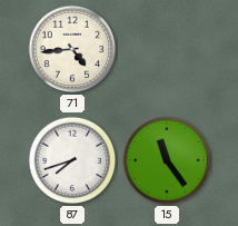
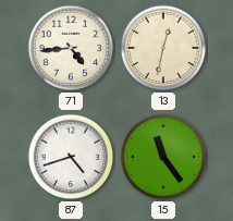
13: none -> 12:32 (163, 48)
87: 7:42 -> 4:42 (71, 157)
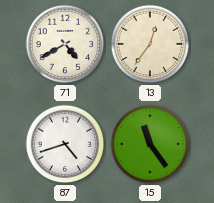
71: 4:44 -> 4:40 (65, 44)
13: 12:32 -> 12:36 (150, 44)
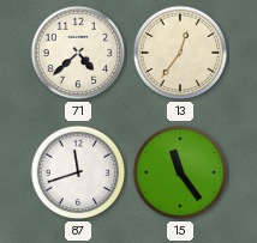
71: 4:40 -> 4:38 (78, 53)
87: 4:42 -> 11:42 (78, 172)
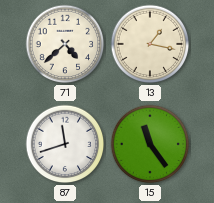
13: 12:36 -> 1:17 (150, 44)
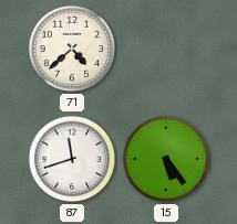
13: 1:17 -> none (150, 44)
15: 11:24 -> 5:24 (166, 159)
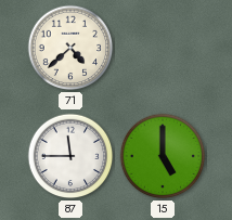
87: 11:42 -> 11:45 (70, 156)
15: 5:24 -> 5:00 (163, 156)
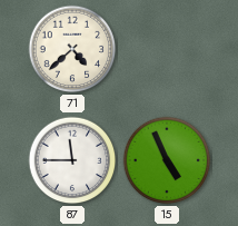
15: 5:00 -> 4:56 (167, 160)
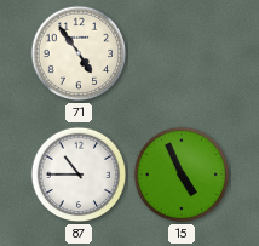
71: 4:38 -> 4:54 (79, 53)
87: 11:45 -> 10:45 (79, 175)
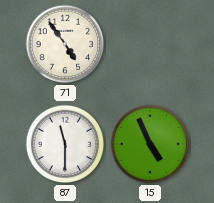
87: 10:45 -> 11:30 (65, 144)
